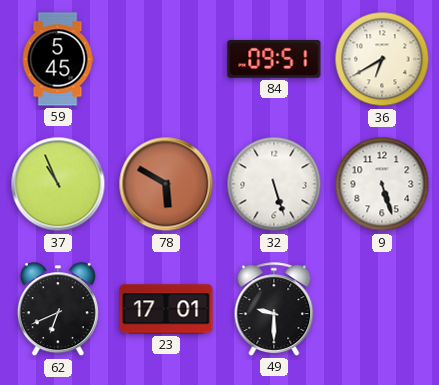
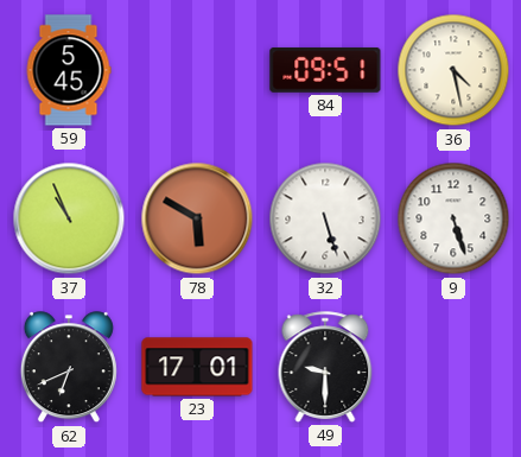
36: 6:40 -> 4:28 (453, 70)
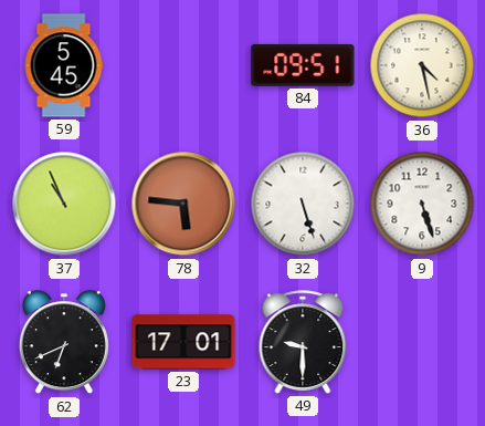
78: 5:50 -> 5:46 (183, 204)
